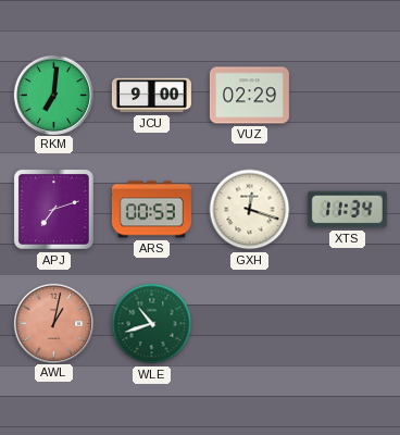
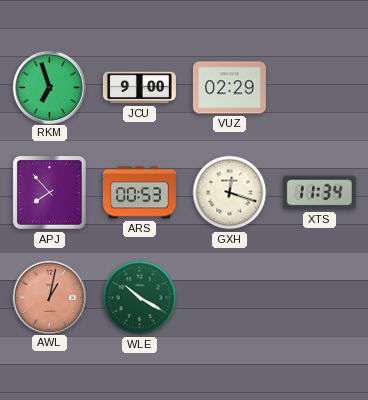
RKM: 7:01 -> 6:57 (49, 87)
APJ: 7:12 -> 7:53 (49, 192)
WLE: 10:42 -> 10:20 (140, 298)
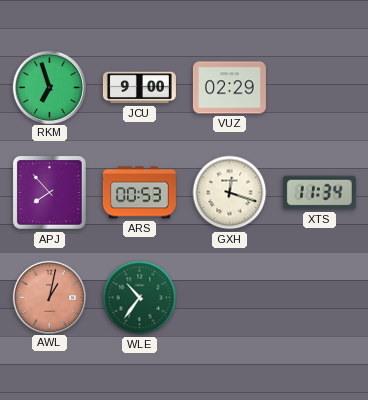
WLE: 10:20 -> 10:36 (140, 298)
